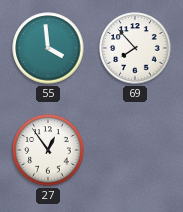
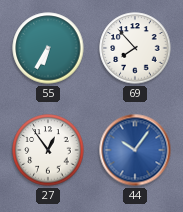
55: 3:59 -> 6:35 (48, 48)
44: none -> 10:06 (135, 150)
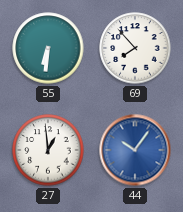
55: 6:35 -> 6:31 (48, 48)
27: 12:54 -> 12:59 (48, 150)
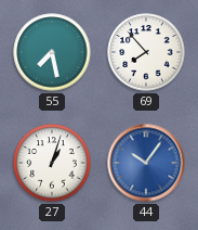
55: 6:31 -> 7:28 (52, 52)
27: 12:59 -> 1:03 (52, 163)
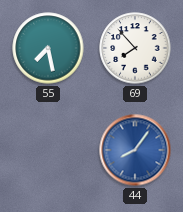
27: 1:03 -> none (52, 163)
44: 10:06 -> 8:06 (135, 150)
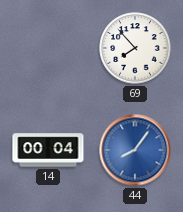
55: 7:28 -> none (48, 48)
14: none -> 00:04 (48, 150)
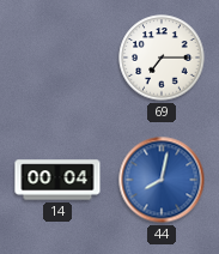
69: 7:53 -> 7:15 (162, 58)
44: 8:06 -> 8:02 (162, 180)
